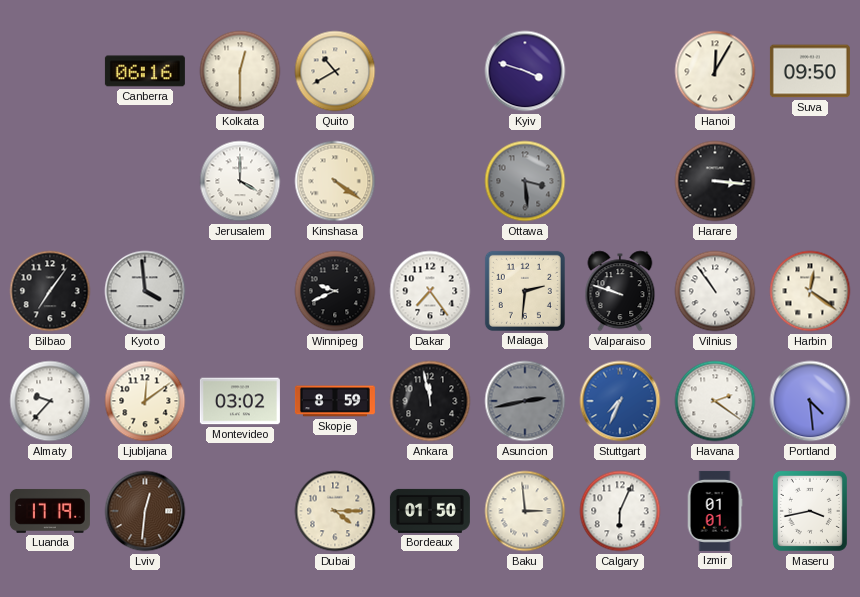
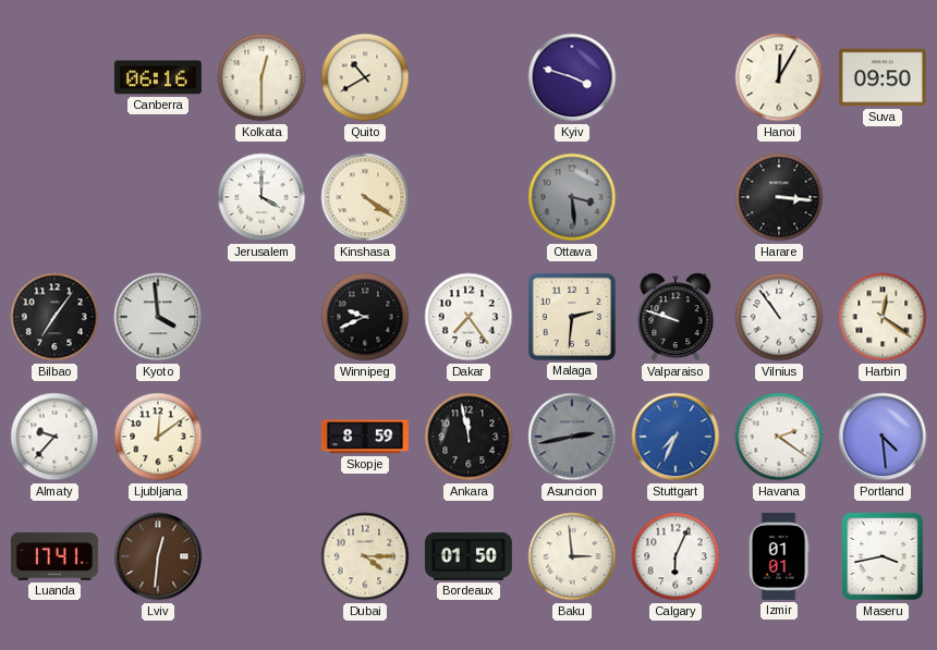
Montevideo: 03:02 -> none (240, 401)
Luanda: 17:19 -> 17:41 (54, 556)
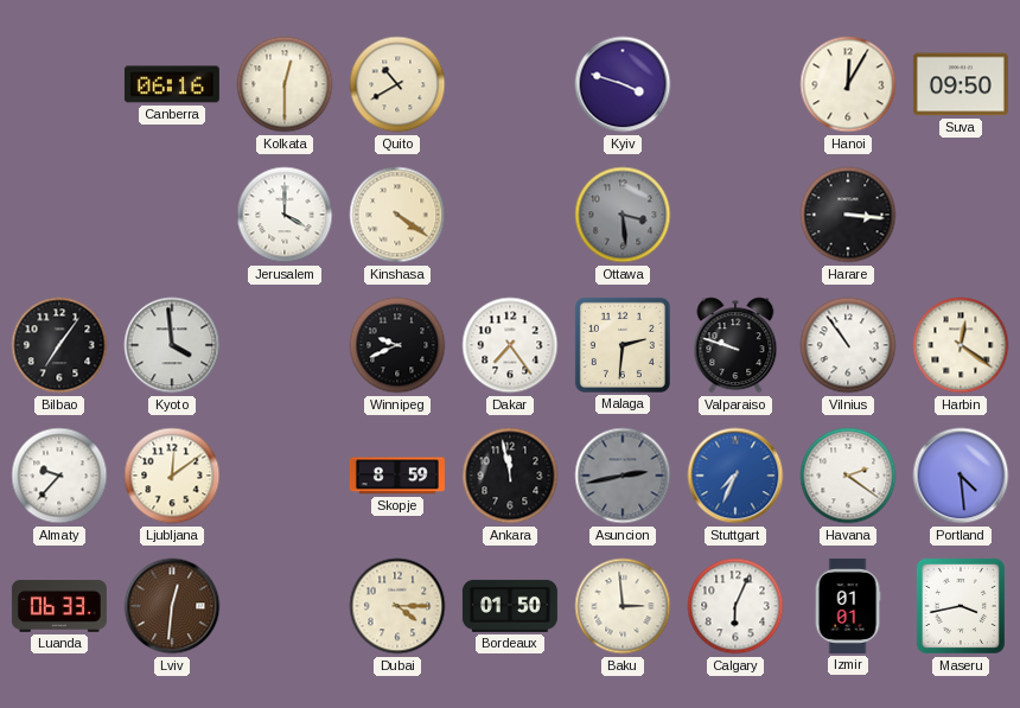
Luanda: 17:41 -> 06:33 (59, 606)
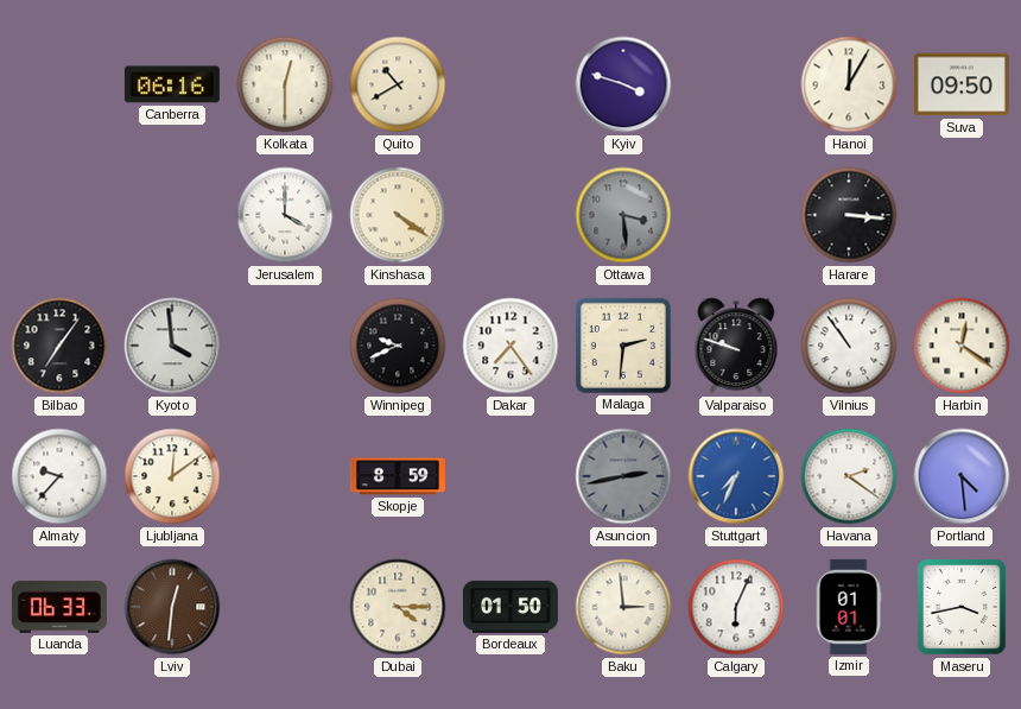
Ankara: 11:58 -> none (510, 476)
